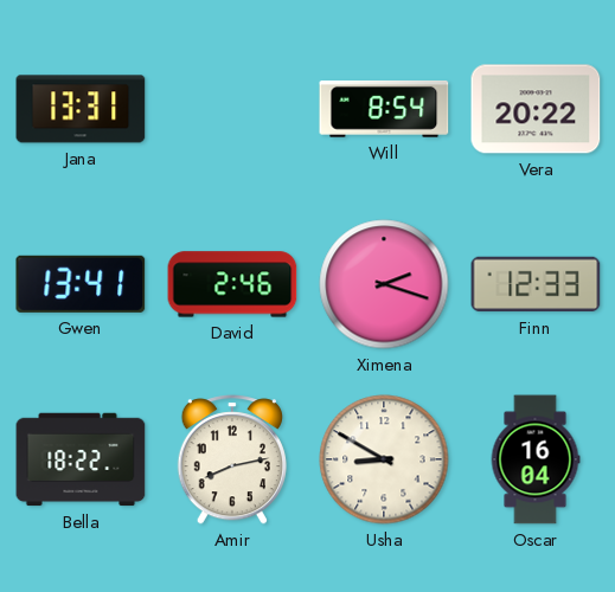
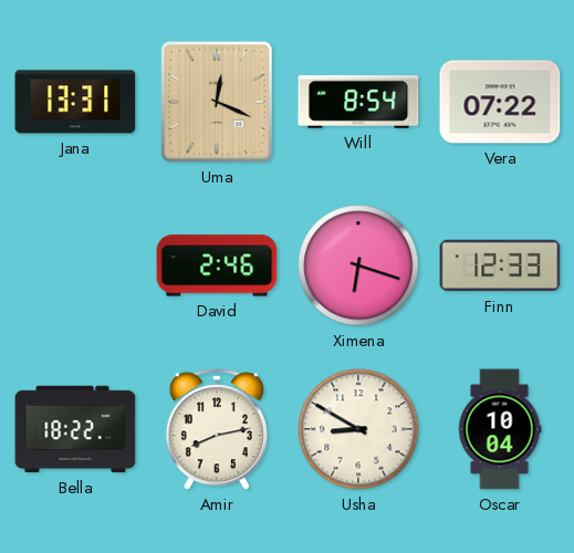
Uma: none -> 12:19 (218, 103)
Vera: 20:22 -> 07:22 (500, 102)
Gwen: 13:41 -> none (81, 284)
Ximena: 2:18 -> 6:18 (358, 265)
Oscar: 16:04 -> 10:04 (500, 429)
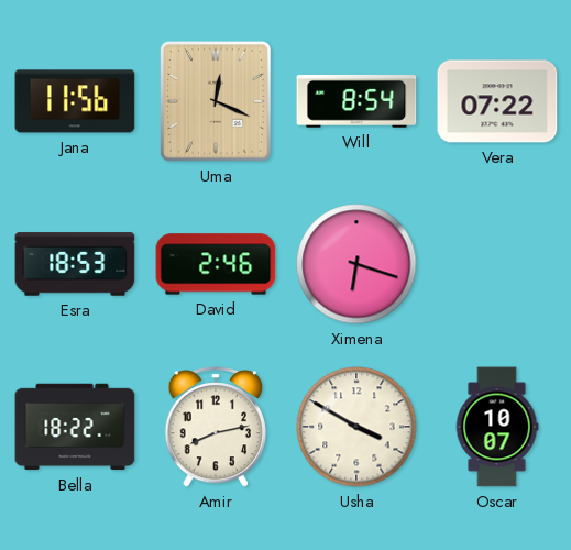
Jana: 13:31 -> 11:56 (75, 101)
Esra: none -> 18:53 (75, 264)
Finn: 12:33 -> none (500, 265)
Usha: 8:50 -> 3:50 (356, 427)
Oscar: 10:04 -> 10:07 (497, 427)
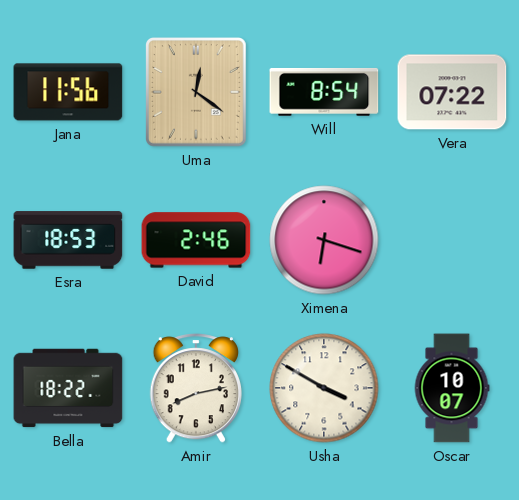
Uma: 12:19 -> 12:21 (197, 93)
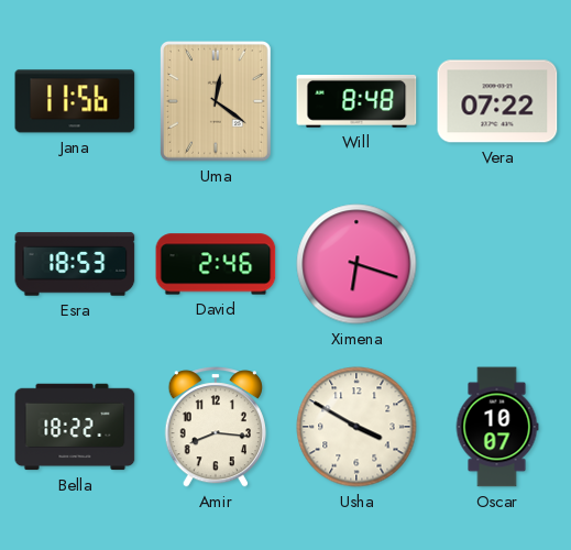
Will: 8:54 -> 8:48 (356, 101)
Amir: 8:13 -> 8:16 (216, 427)
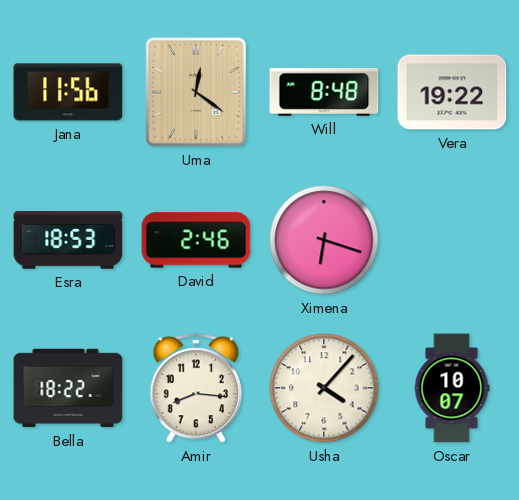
Vera: 07:22 -> 19:22 (452, 92)
Usha: 3:50 -> 4:07 (324, 388)
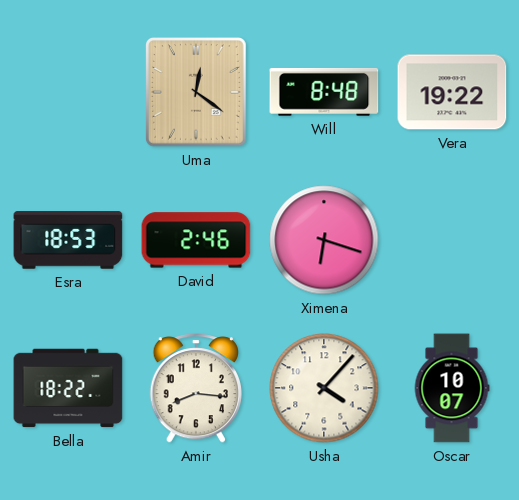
Jana: 11:56 -> none (68, 92)
